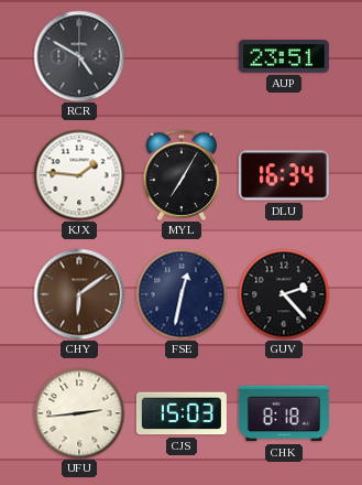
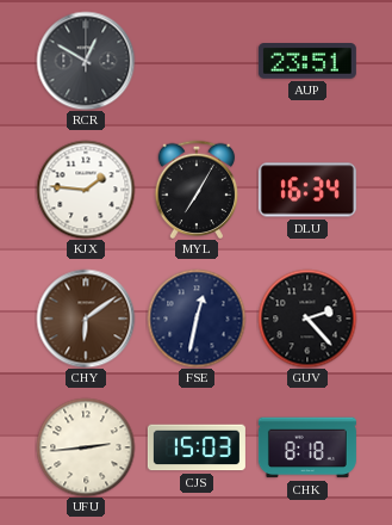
RCR: 4:50 -> 12:50 (86, 61)
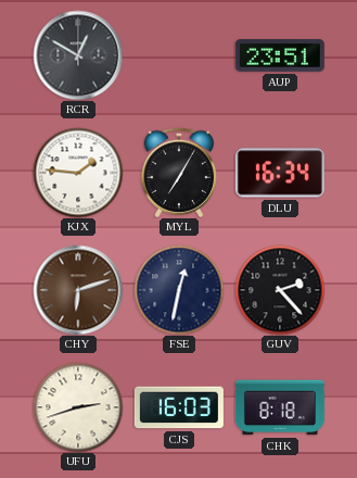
CHY: 6:09 -> 6:12 (78, 290)
UFU: 2:44 -> 2:42 (78, 407)
CJS: 15:03 -> 16:03 (179, 407)
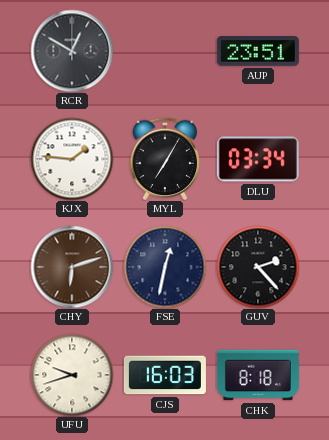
DLU: 16:34 -> 03:34 (258, 159)
UFU: 2:42 -> 9:42 (72, 375)
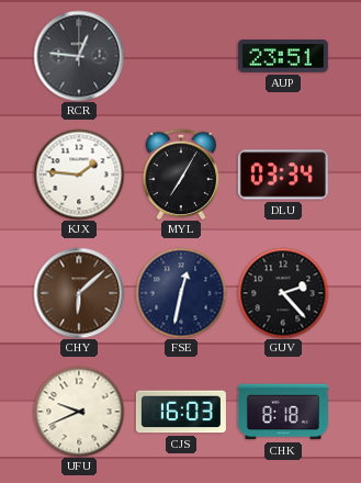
RCR: 12:50 -> 12:46 (79, 56)
CHY: 6:12 -> 6:08 (79, 293)
UFU: 9:42 -> 9:41 (79, 412)
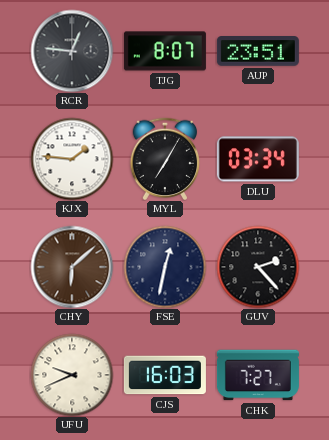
TJG: none -> 8:07 (165, 51)
CHK: 8:18 -> 7:27 (258, 375)
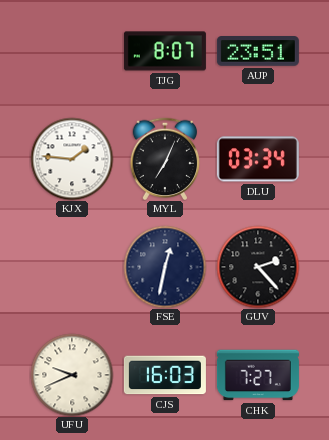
RCR: 12:46 -> none (72, 51)
MYL: 7:05 -> 7:04 (165, 159)
CHY: 6:08 -> none (72, 267)
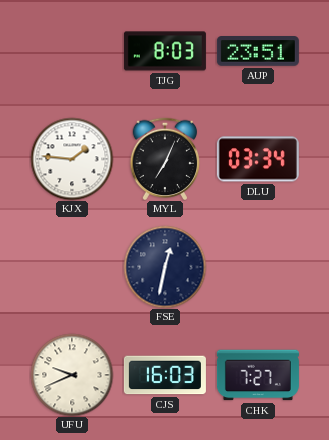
TJG: 8:07 -> 8:03 (165, 51)
GUV: 2:23 -> none (258, 267)
